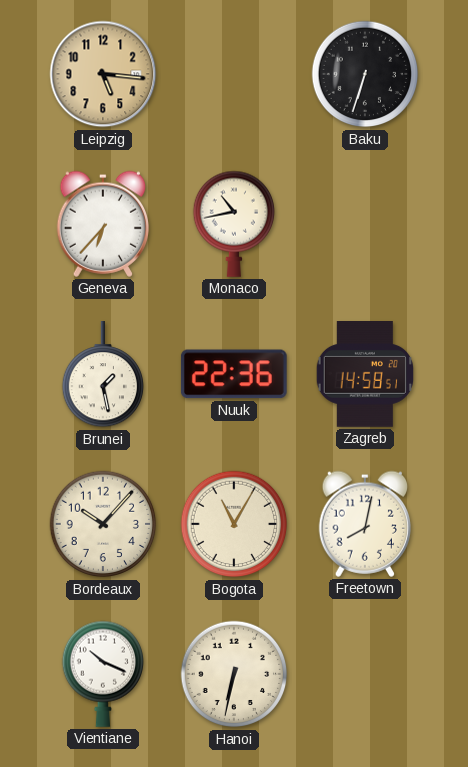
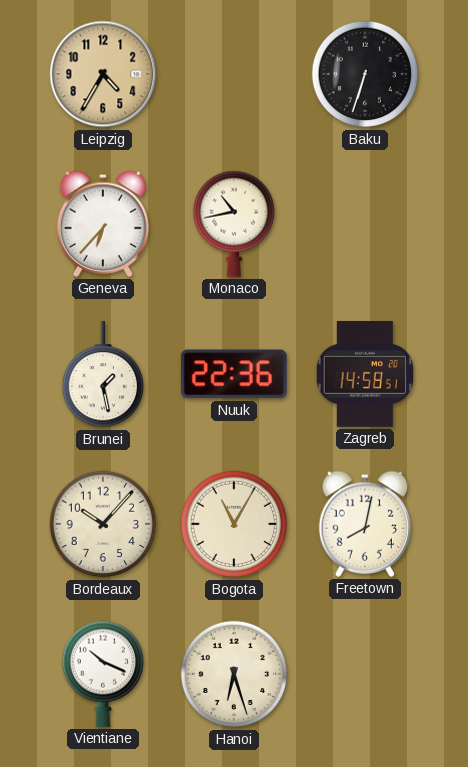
Leipzig: 5:16 -> 4:35 (103, 74)
Hanoi: 6:32 -> 6:27 (234, 674)
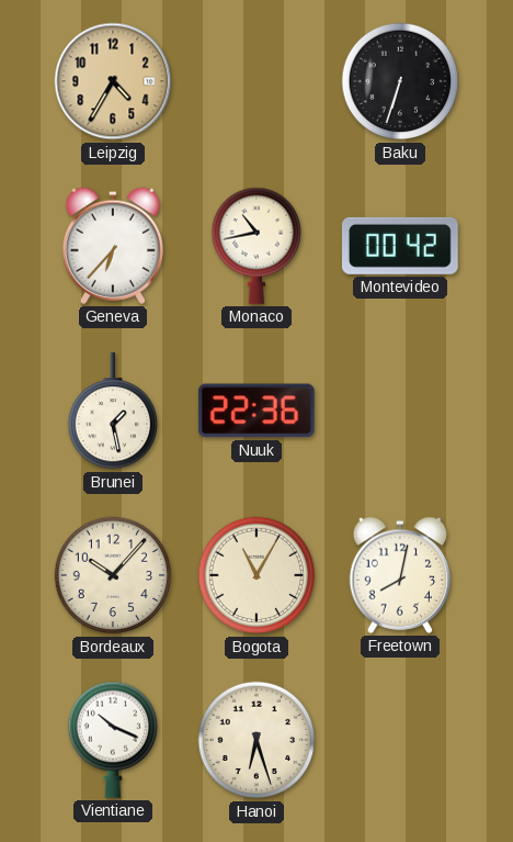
Montevideo: none -> 00:42 (400, 246)
Zagreb: 14:58 -> none (364, 374)
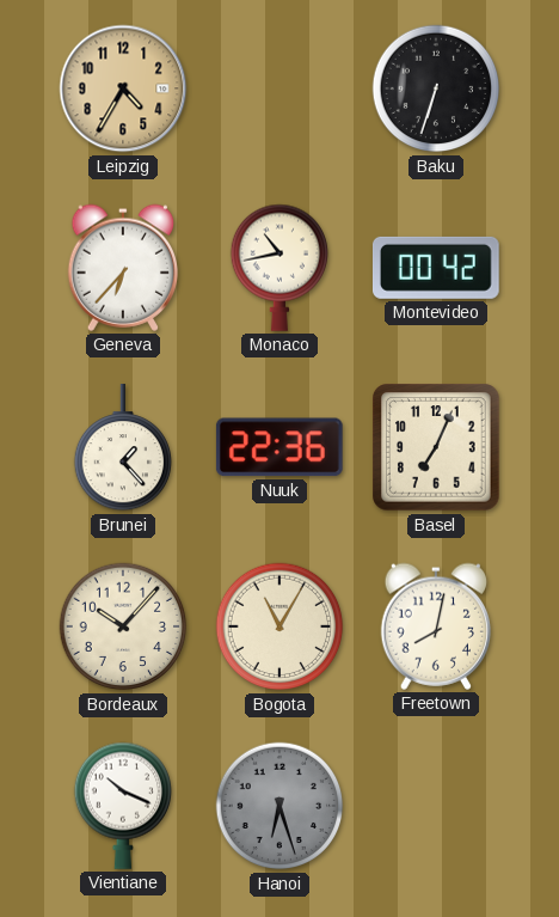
Brunei: 1:28 -> 1:23 (122, 448)
Basel: none -> 7:04 (436, 447)
Hanoi dial: cream -> grey (279, 806)
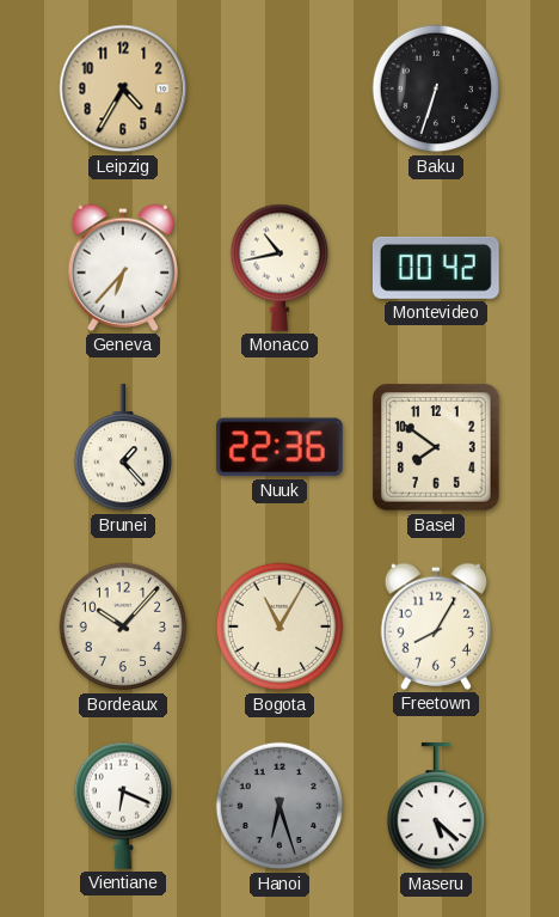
Basel: 7:04 -> 7:51 (436, 447)
Freetown: 8:02 -> 8:05 (436, 626)
Vientiane: 10:19 -> 6:19 (122, 806)
Maseru: none -> 5:22 (435, 807)
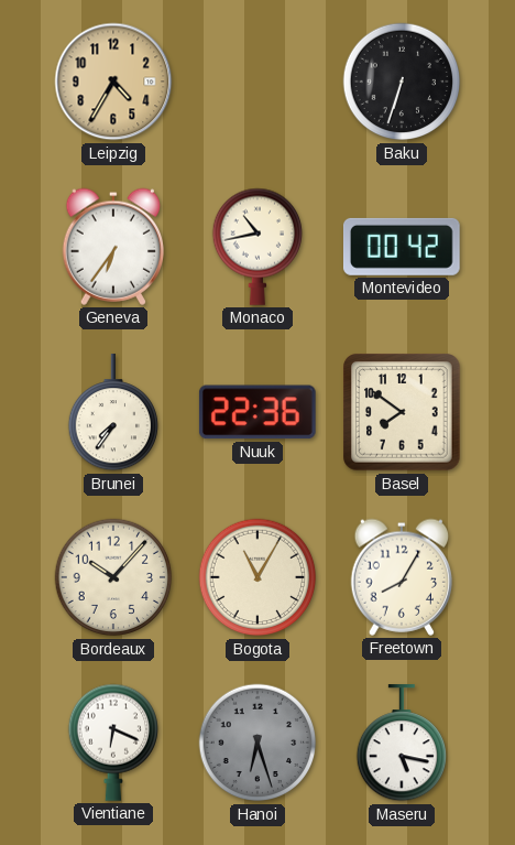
Geneva: 6:37 -> 6:36 (113, 247)
Brunei: 1:23 -> 7:36 (112, 413)
Maseru: 5:22 -> 5:17 (401, 744)
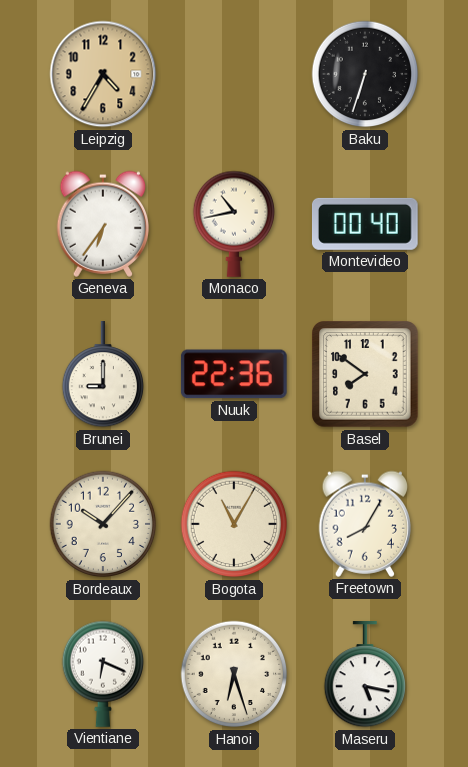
Montevideo: 00:42 -> 00:40 (365, 224)
Brunei: 7:36 -> 9:00 (102, 375)
Hanoi dial: grey -> cream (234, 674)
